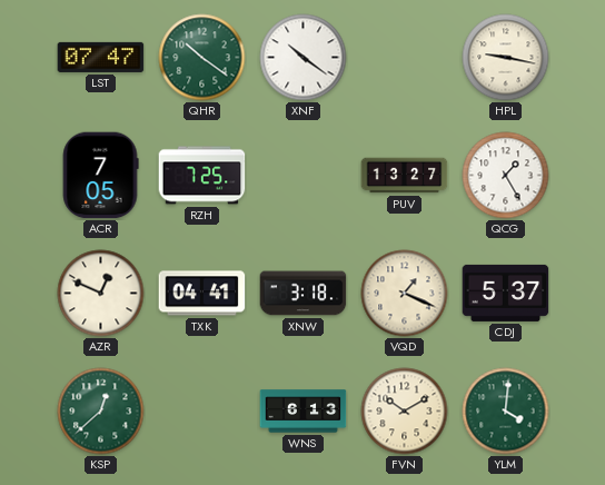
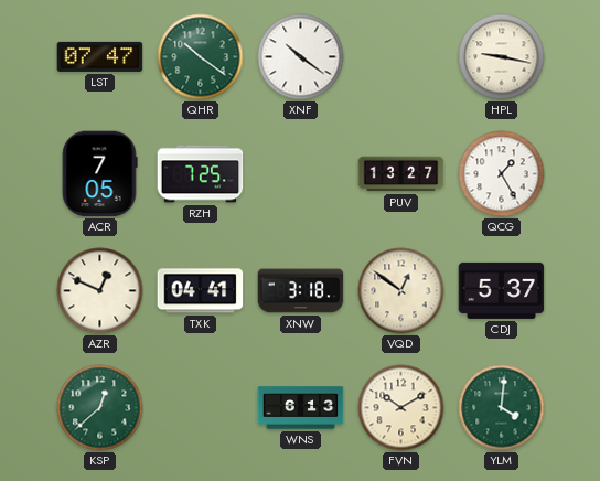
VQD: 1:19 -> 12:51 (401, 291)
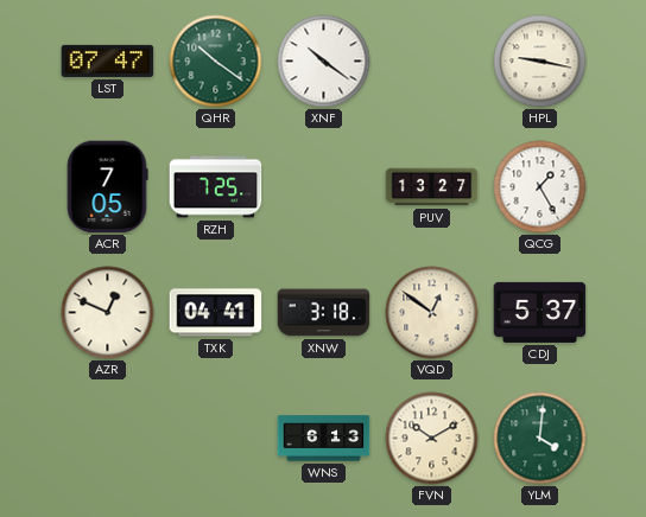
KSP: 12:38 -> none (100, 408)
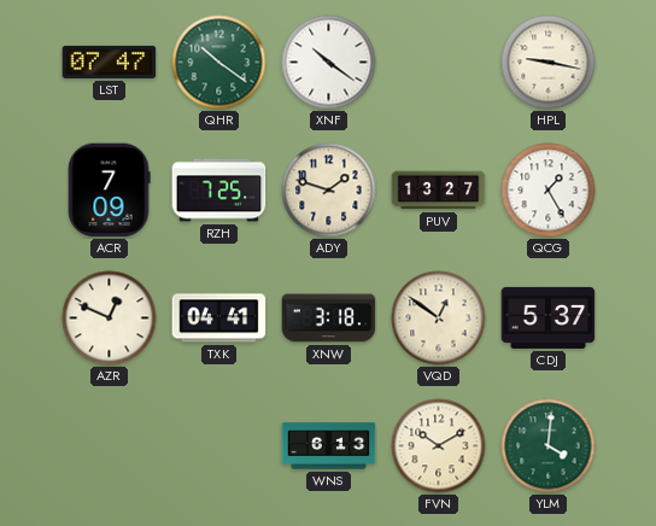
ACR: 7:05 -> 7:09 (109, 191)
ADY: none -> 1:48 (329, 191)
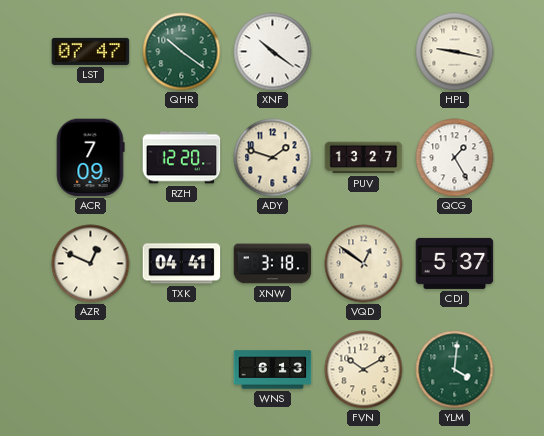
RZH: 7:25 -> 12:20 (182, 158)
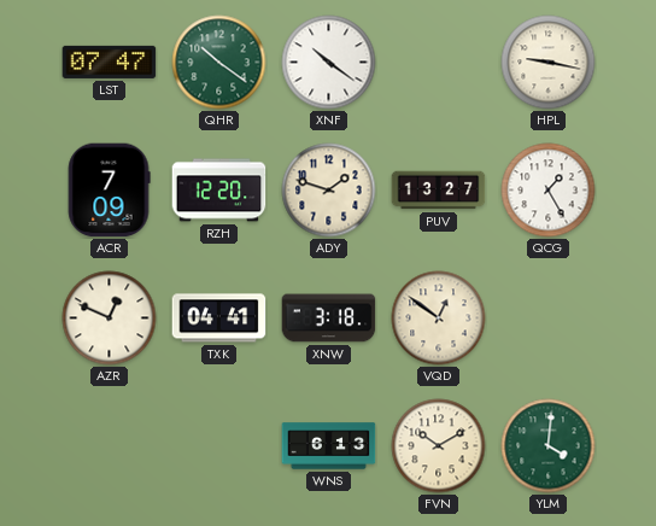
CDJ: 5:37 -> none (455, 263)
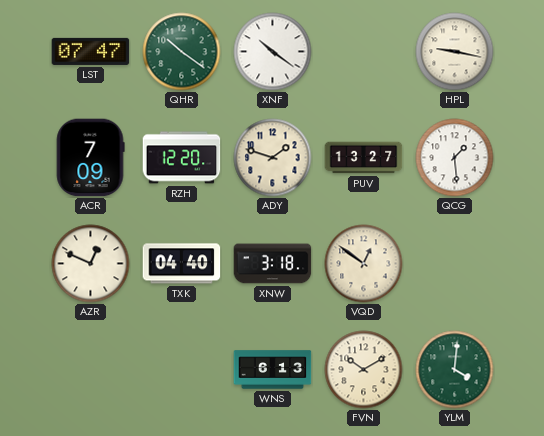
QCG: 1:25 -> 1:29 (455, 158)
TXK: 04:41 -> 04:40 (182, 264)
